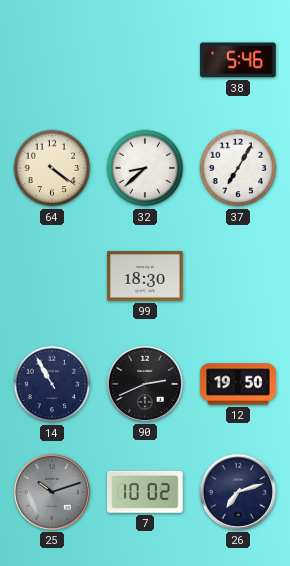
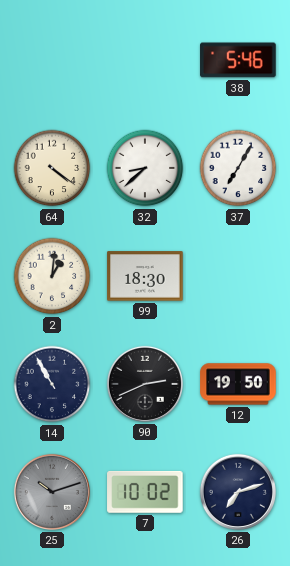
2: none -> 1:01 (52, 276)
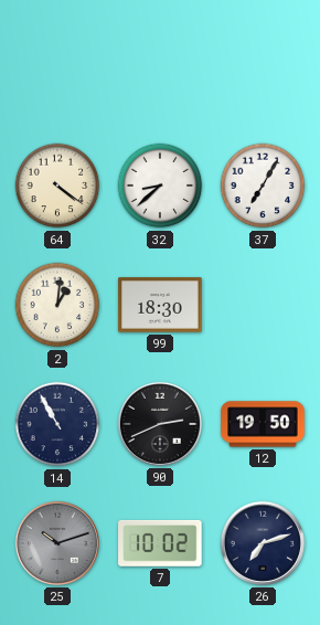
38: 5:46 -> none (238, 60)
